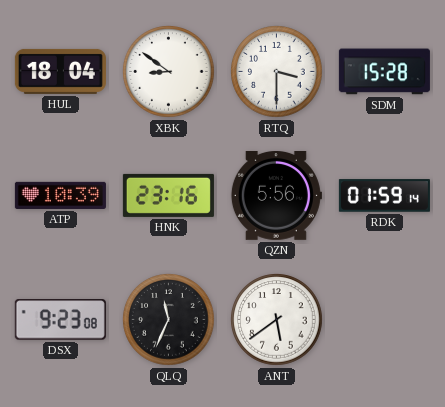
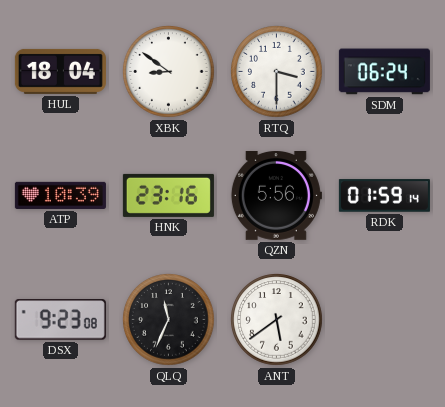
SDM: 15:28 -> 06:24 (384, 72)
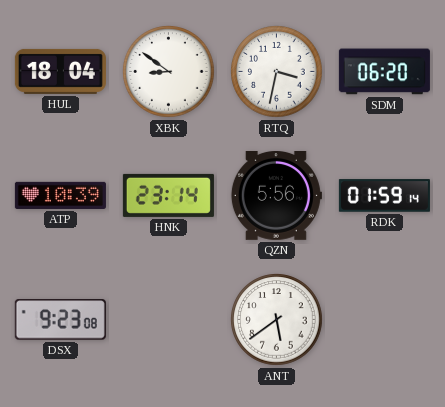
RTQ: 3:30 -> 3:32 (277, 72)
SDM: 06:24 -> 06:20 (384, 72)
HNK: 23:16 -> 23:14 (168, 195)
QLQ: 11:34 -> none (169, 320)
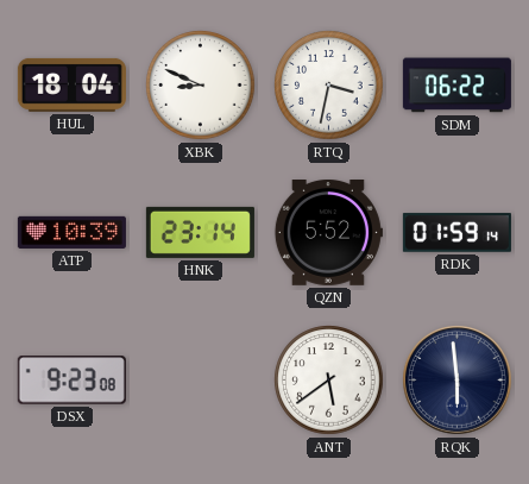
XBK: 8:51 -> 8:49 (201, 86)
SDM: 06:20 -> 06:22 (456, 86)
QZN: 5:56 -> 5:52 (328, 233)
RQK: none -> 5:59 (458, 381)
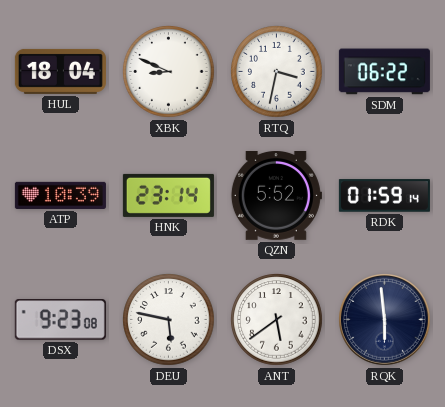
DEU: none -> 5:47 (169, 320)
